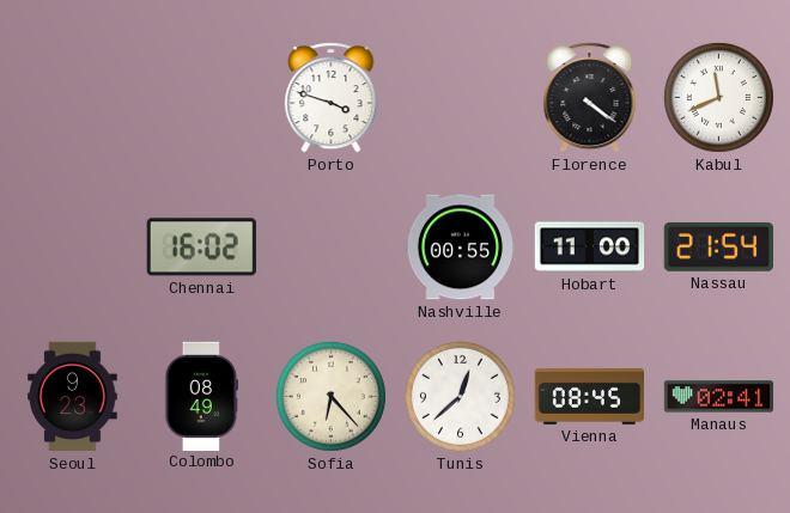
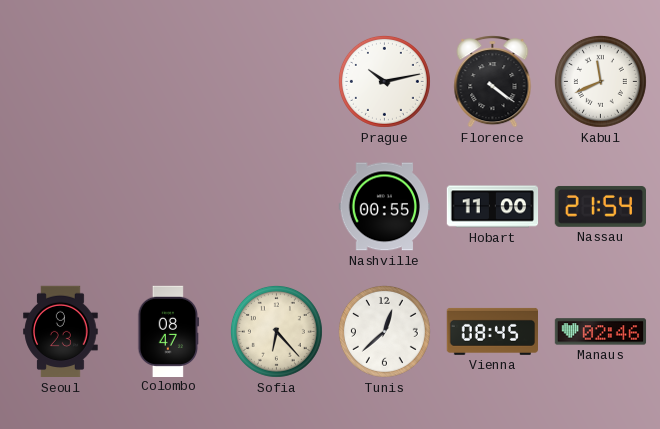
Porto: 3:48 -> none (332, 98)
Prague: none -> 10:13 (384, 81)
Chennai: 16:02 -> none (201, 248)
Colombo: 08:49 -> 08:47 (169, 331)
Manaus: 02:41 -> 02:46 (601, 332)
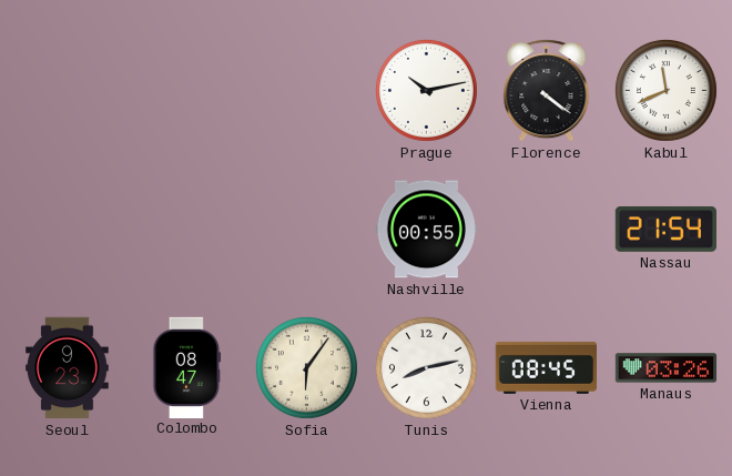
Hobart: 11:00 -> none (493, 207)
Sofia: 6:23 -> 6:06 (306, 367)
Tunis: 12:38 -> 8:13 (426, 367)
Manaus: 02:46 -> 03:26 (667, 368)
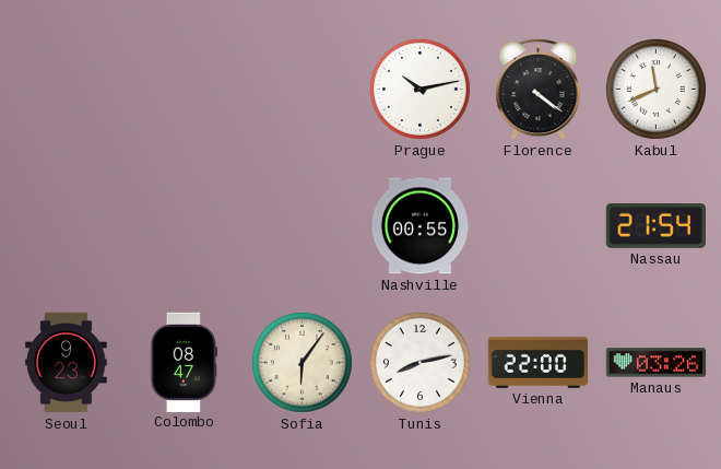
Vienna: 08:45 -> 22:00 (537, 362)
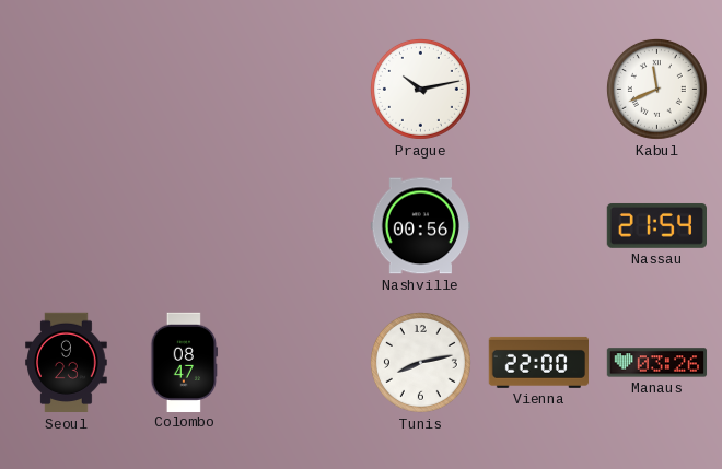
Florence: 4:21 -> none (539, 90)
Nashville: 00:55 -> 00:56 (420, 226)
Sofia: 6:06 -> none (302, 362)
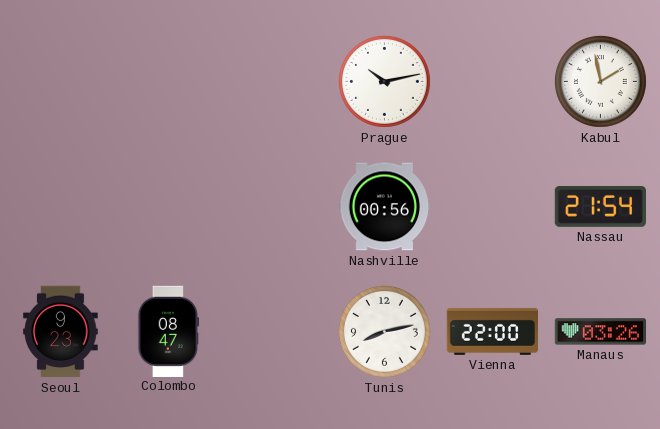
Kabul: 11:41 -> 1:58 (600, 81)
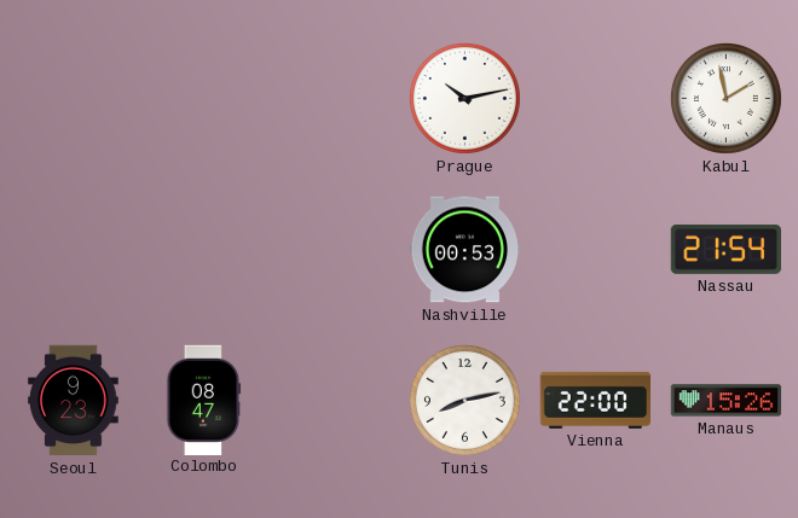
Nashville: 00:56 -> 00:53 (464, 250)
Manaus: 03:26 -> 15:26 (727, 401)
